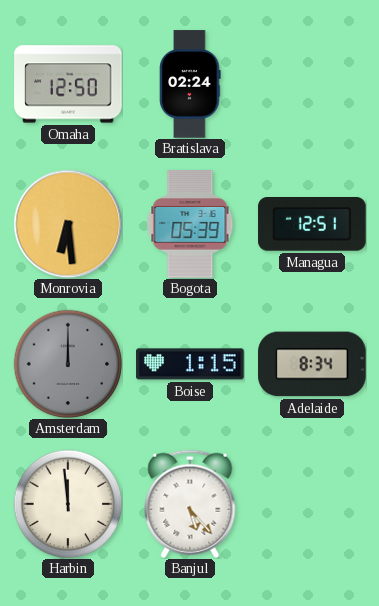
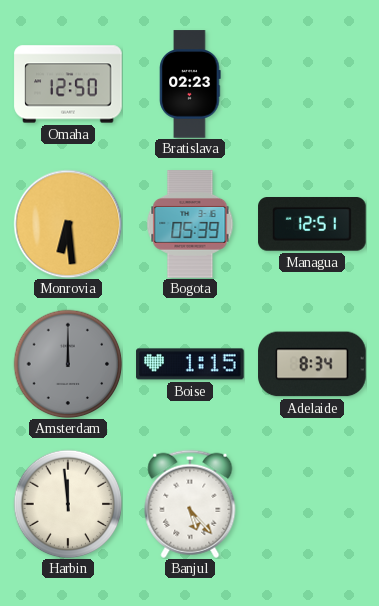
Bratislava: 02:24 -> 02:23 (190, 84)
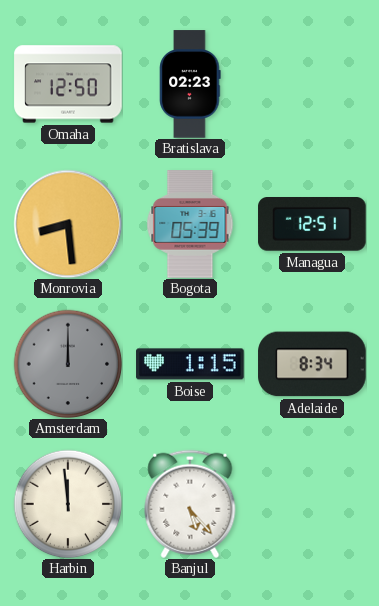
Monrovia: 6:29 -> 8:29 (68, 224)
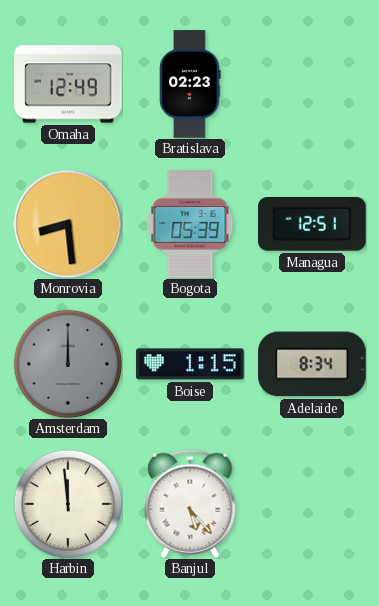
Omaha: 12:50 -> 12:49 (68, 84)
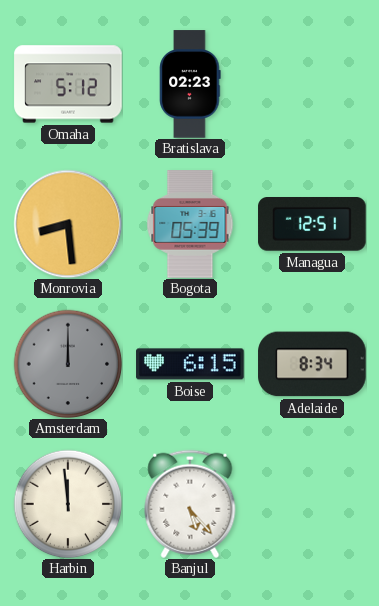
Omaha: 12:49 -> 5:12 (68, 84)
Boise: 1:15 -> 6:15 (190, 364)
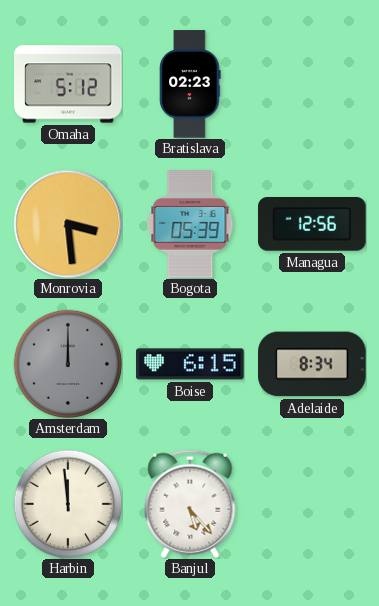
Monrovia: 8:29 -> 3:29 (68, 224)
Managua: 12:51 -> 12:56 (312, 225)
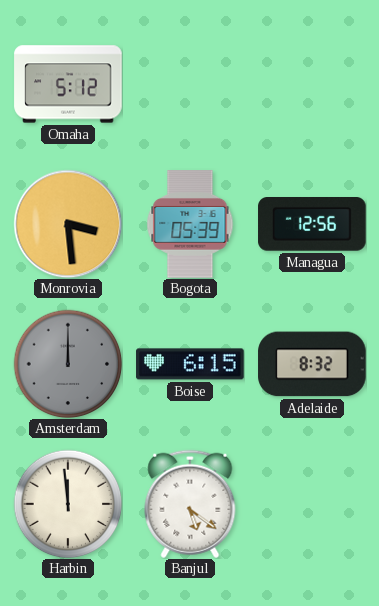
Bratislava: 02:23 -> none (190, 84)
Adelaide: 8:34 -> 8:32 (312, 364)
Banjul: 5:23 -> 5:21 (190, 504)
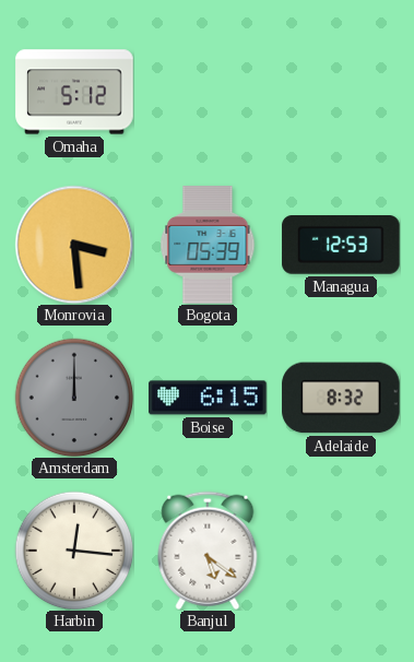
Managua: 12:56 -> 12:53 (341, 246)
Harbin: 11:59 -> 12:16 (74, 551)
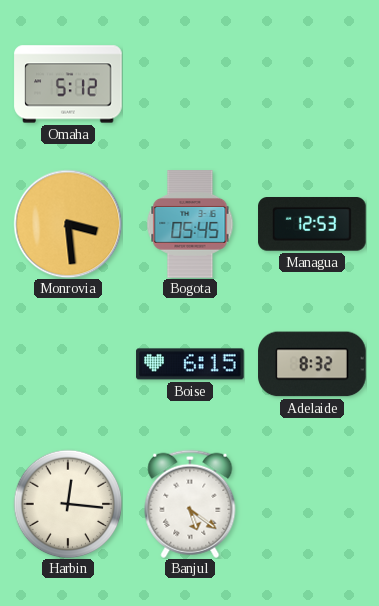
Bogota: 05:39 -> 05:45 (190, 224)
Amsterdam: 12:00 -> none (74, 398)
